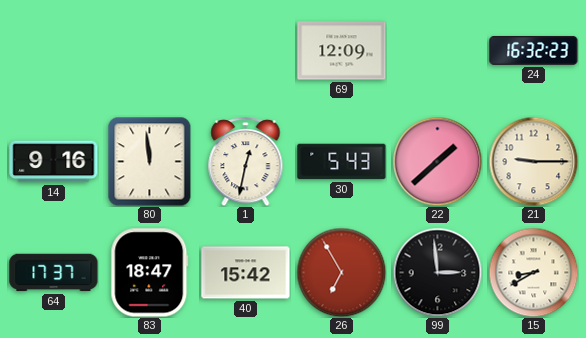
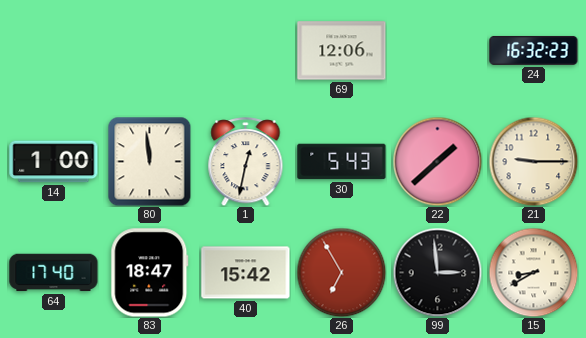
69: 12:09 -> 12:06 (342, 51)
14: 9:16 -> 1:00 (54, 162)
64: 17:37 -> 17:40 (54, 273)
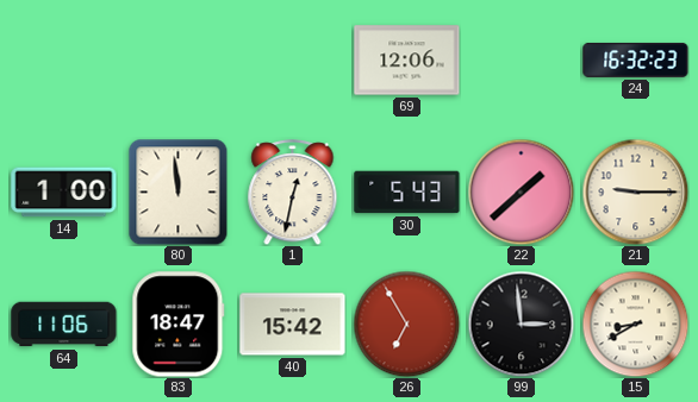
64: 17:40 -> 11:06 (64, 325)
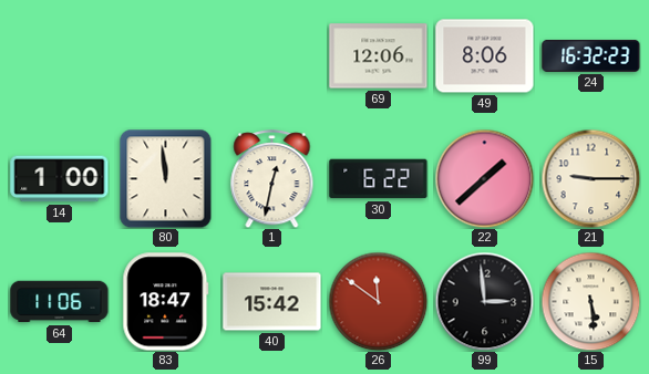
49: none -> 8:06 (485, 56)
30: 5:43 -> 6:22 (379, 179)
26: 6:55 -> 11:51 (378, 301)
15: 8:40 -> 5:29 (590, 301)
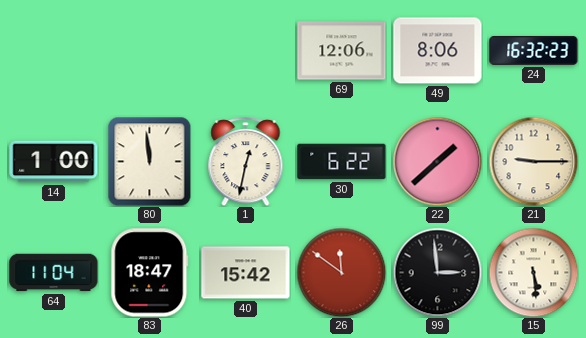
64: 11:06 -> 11:04 (54, 273)
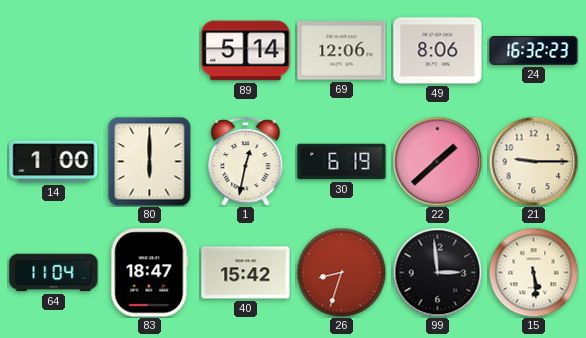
89: none -> 5:14 (246, 51)
80: 11:59 -> 6:00 (150, 161)
30: 6:22 -> 6:19 (342, 162)
26: 11:51 -> 8:33 (341, 272)
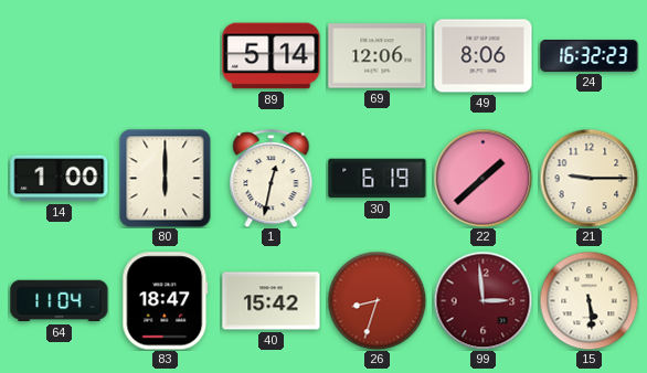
99 dial: black -> burgundy (482, 300)
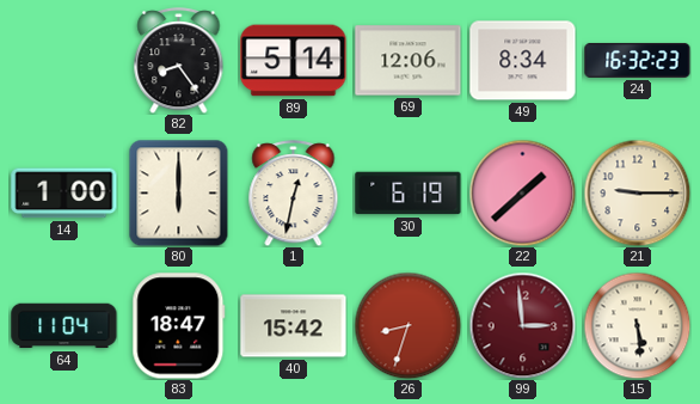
82: none -> 8:24 (179, 61)
49: 8:06 -> 8:34 (523, 61)
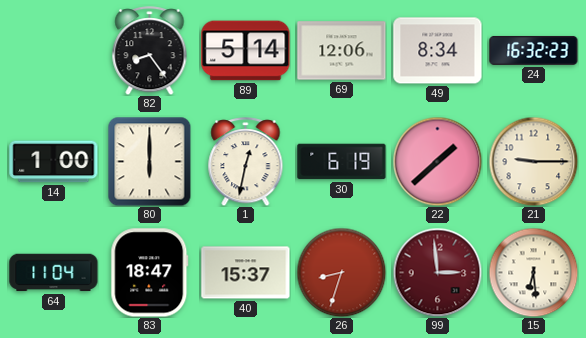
40: 15:42 -> 15:37 (246, 273)
15: 5:29 -> 6:29 (533, 272)
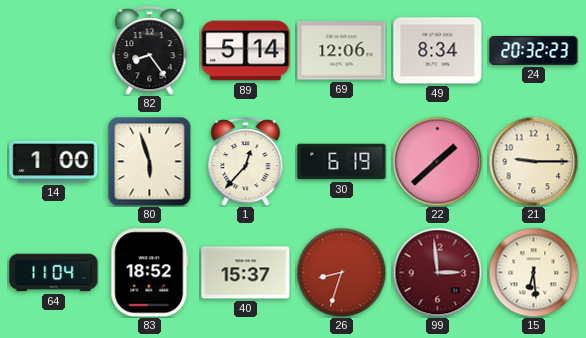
24: 16:32 -> 20:32 (534, 50)
80: 6:00 -> 5:57 (150, 161)
1: 12:32 -> 12:37 (246, 162)
83: 18:47 -> 18:52 (150, 273)
